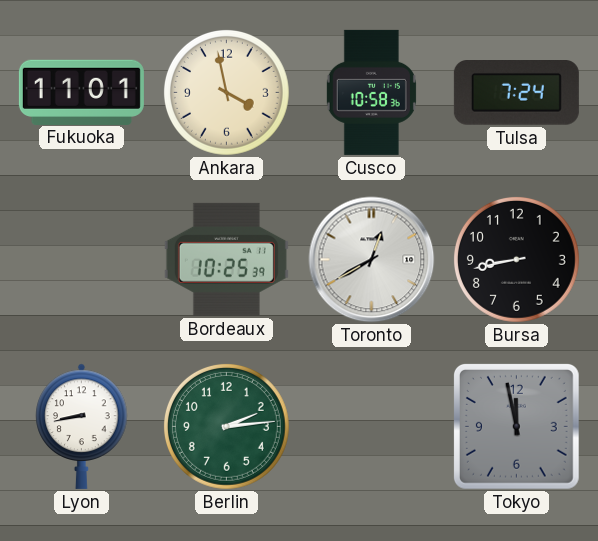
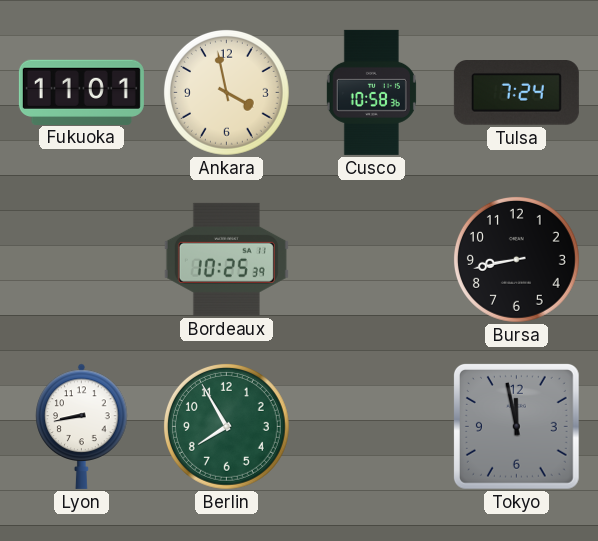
Toronto: 12:40 -> none (372, 260)
Berlin: 2:14 -> 7:55 (226, 426)
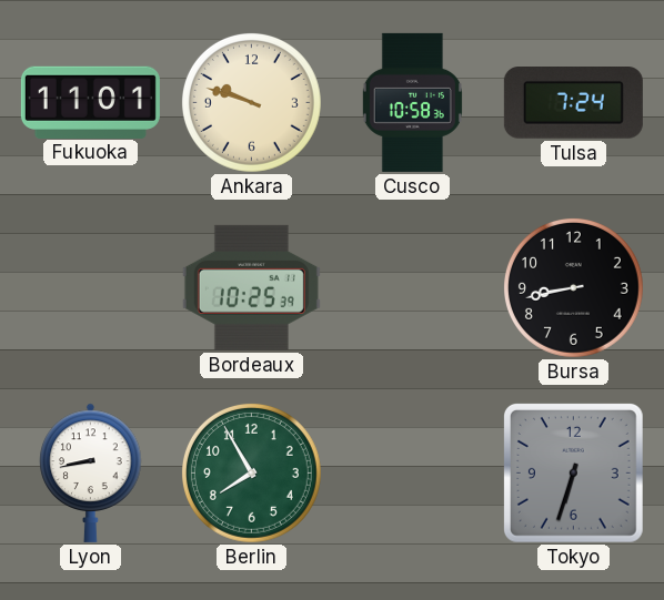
Ankara: 3:58 -> 9:48 (251, 102)
Tokyo: 11:58 -> 6:33 (573, 472)
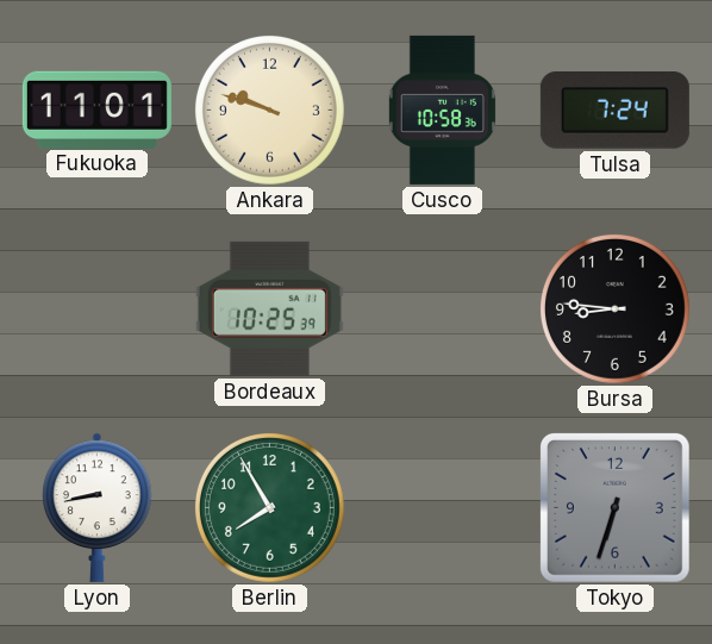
Bursa: 8:43 -> 8:46 (614, 308)
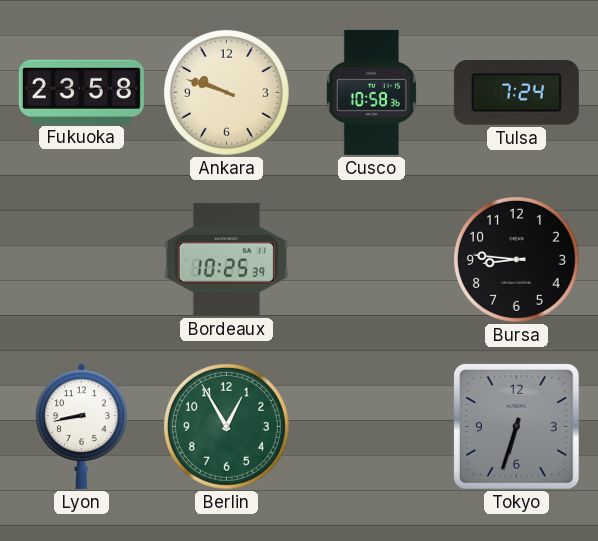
Fukuoka: 11:01 -> 23:58 (81, 92)
Berlin: 7:55 -> 12:55 (226, 426)
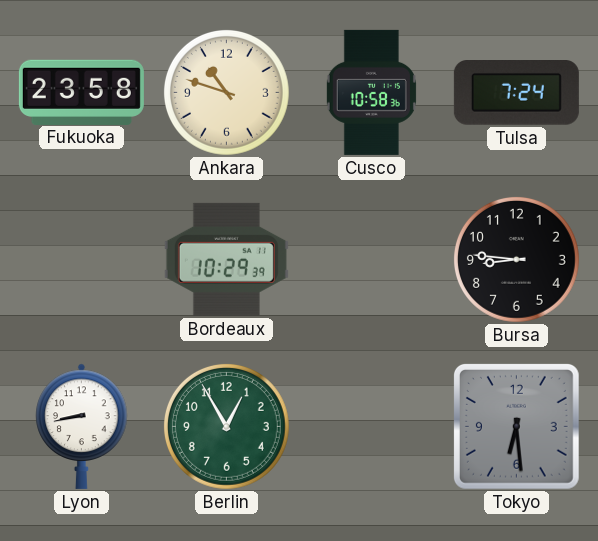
Ankara: 9:48 -> 10:48 (226, 92)
Bordeaux: 10:25 -> 10:29 (226, 259)
Tokyo: 6:33 -> 6:29 (516, 426)
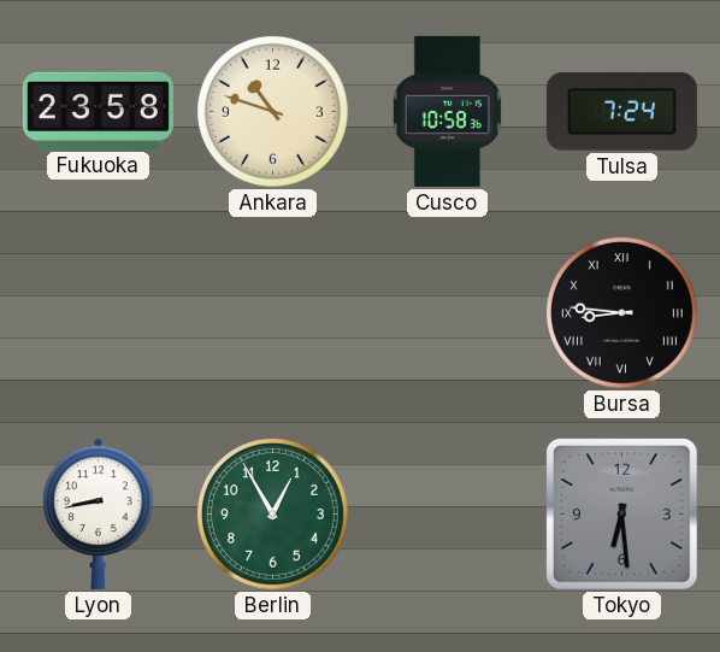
Bordeaux: 10:29 -> none (226, 259)
Bursa numerals: Arabic -> Roman (621, 312)
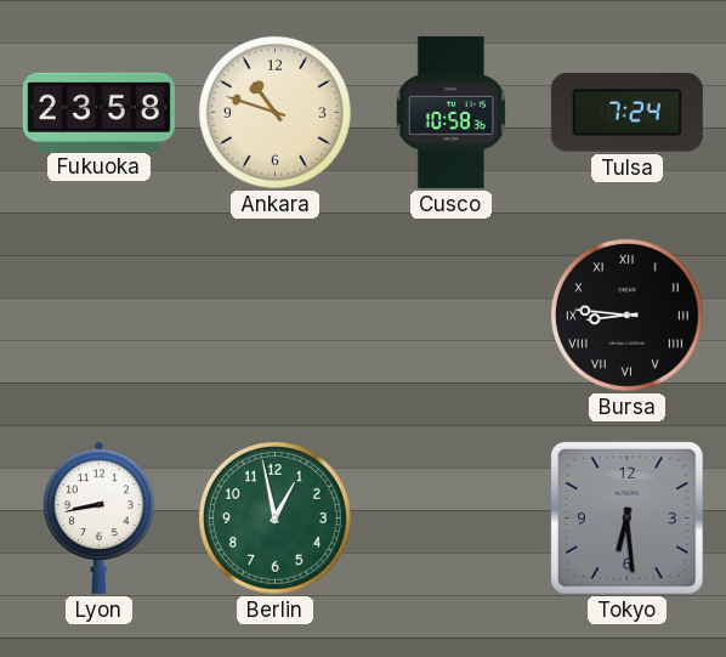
Berlin: 12:55 -> 12:58 (274, 517)
